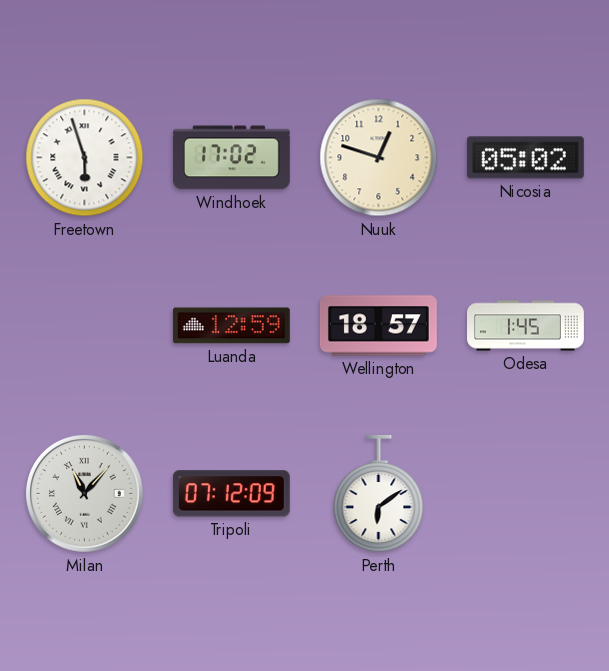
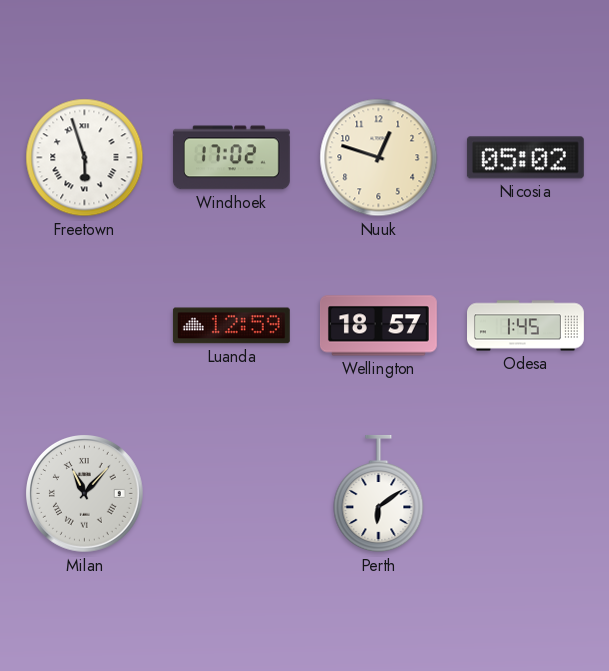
Tripoli: 07:12 -> none (231, 494)
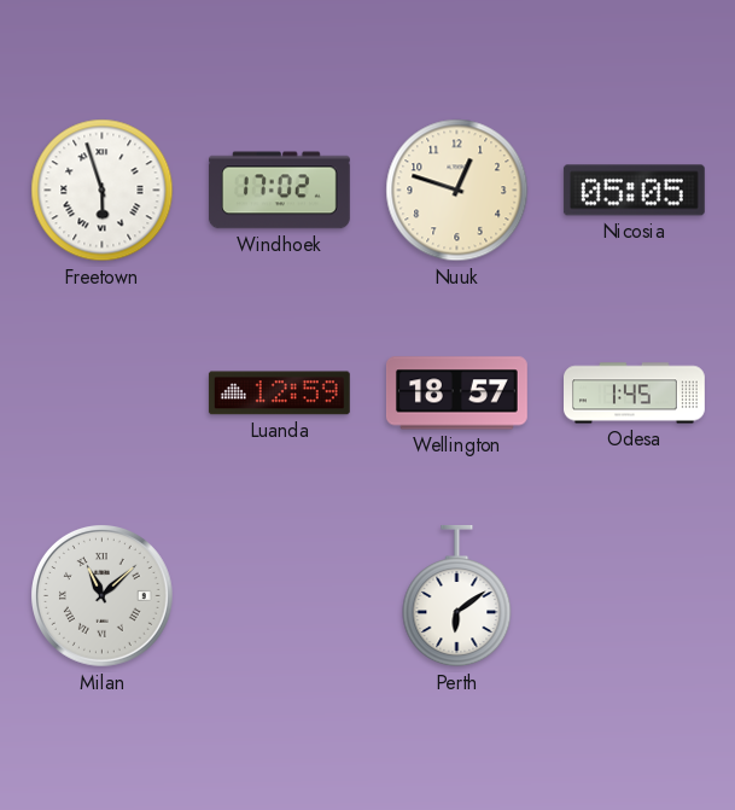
Nicosia: 05:02 -> 05:05 (634, 191)
Milan: 11:07 -> 11:08 (103, 596)
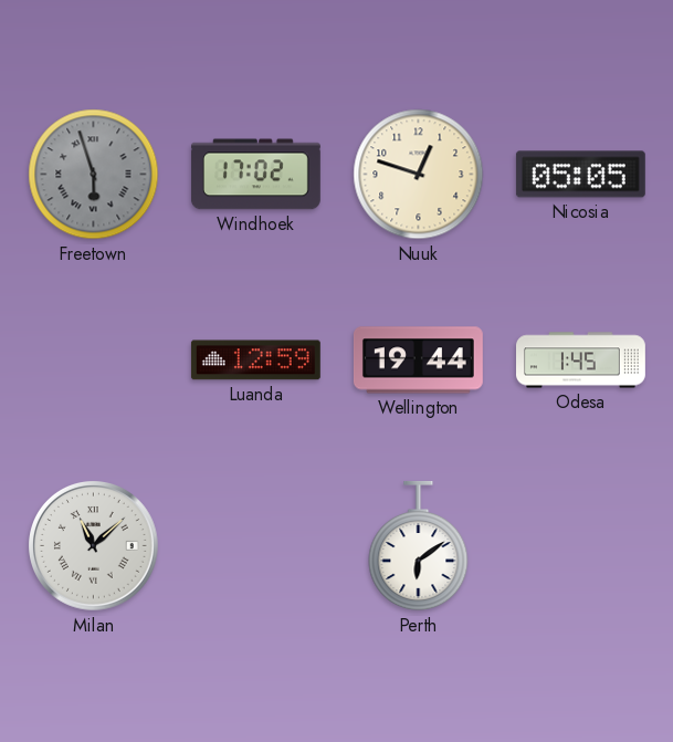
Freetown dial: white -> grey (94, 175)
Wellington: 18:57 -> 19:44 (418, 360)
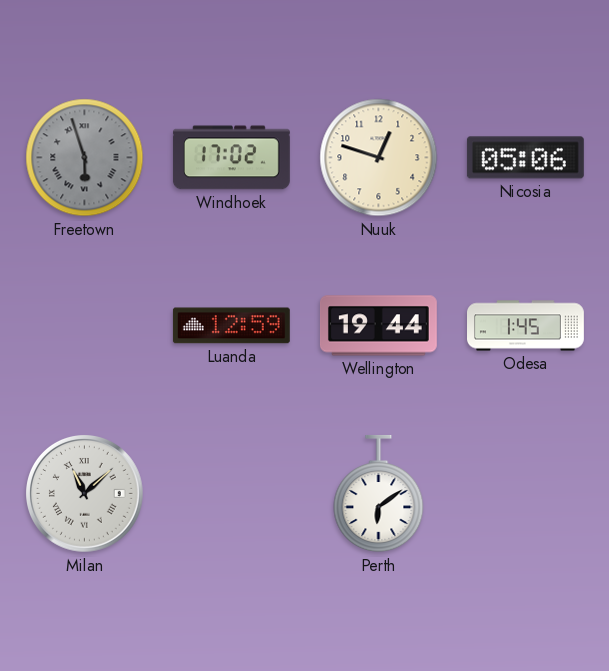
Nicosia: 05:05 -> 05:06 (525, 158)
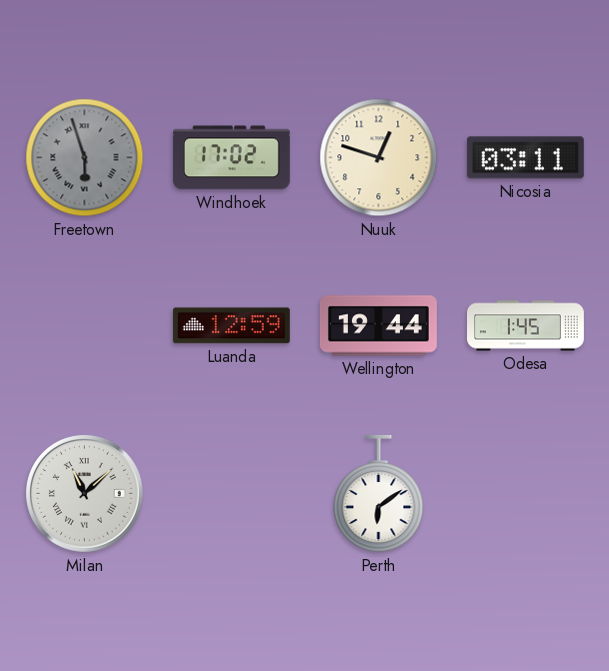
Nicosia: 05:06 -> 03:11 (525, 158)
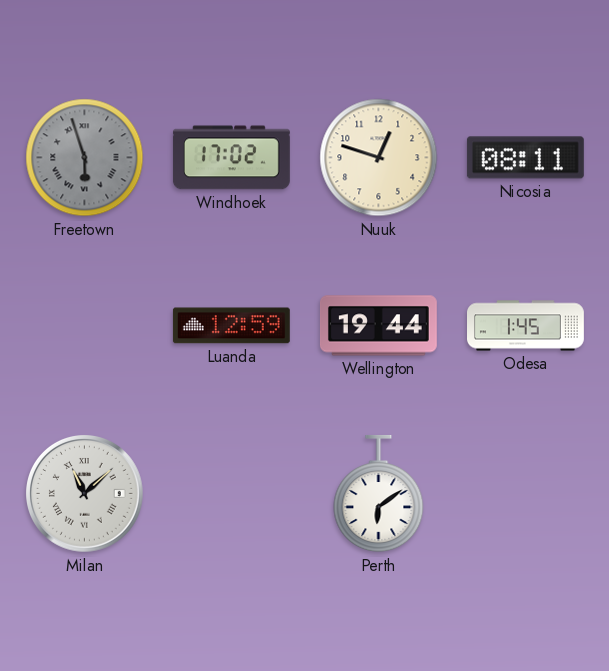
Nicosia: 03:11 -> 08:11 (525, 158)
